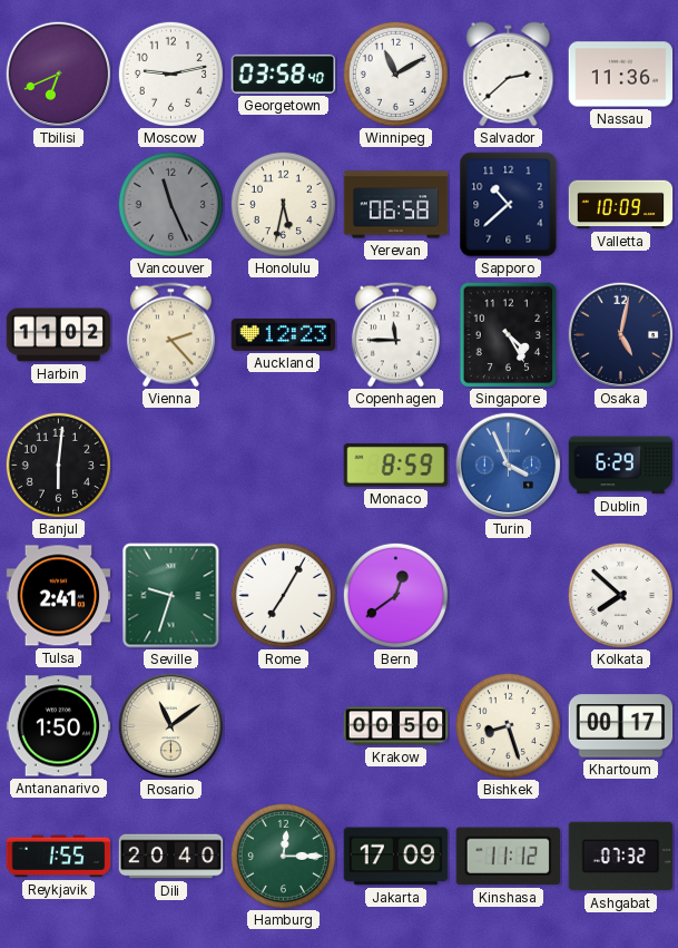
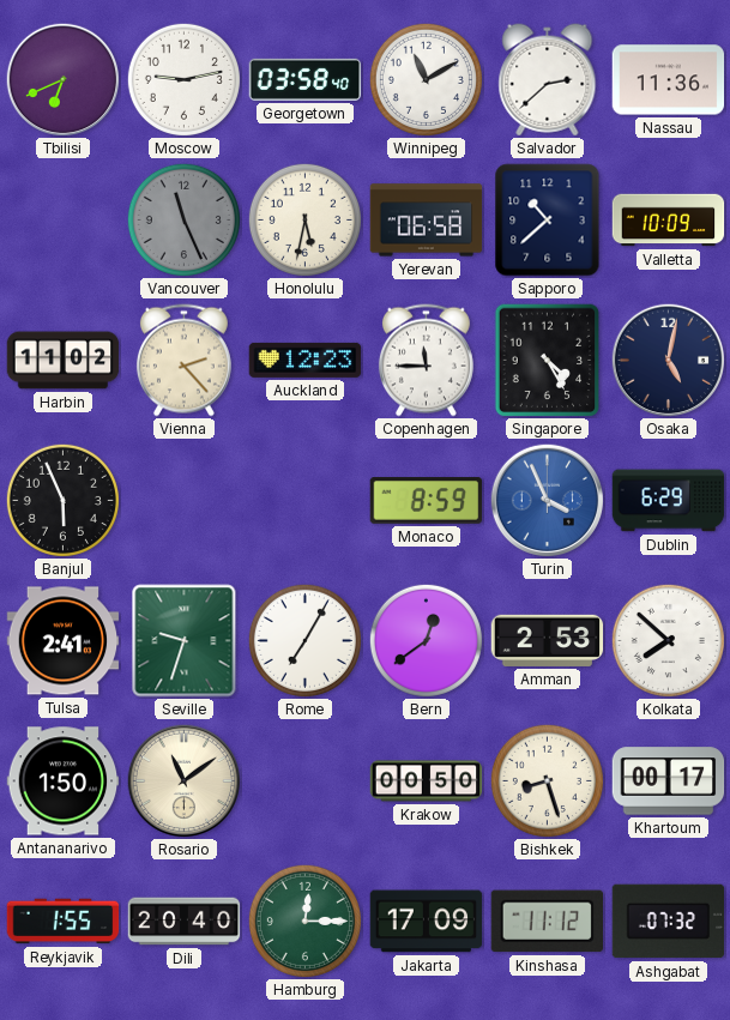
Banjul: 6:01 -> 5:56 (62, 500)
Amman: none -> 2:53 (548, 640)
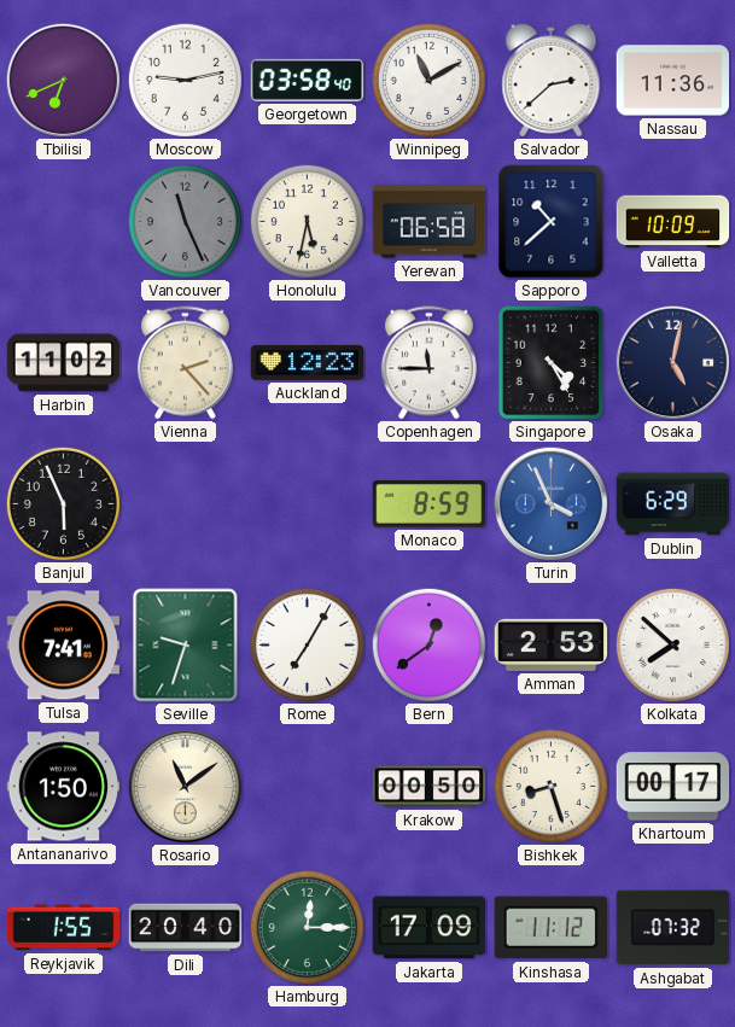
Tulsa: 2:41 -> 7:41 (64, 646)
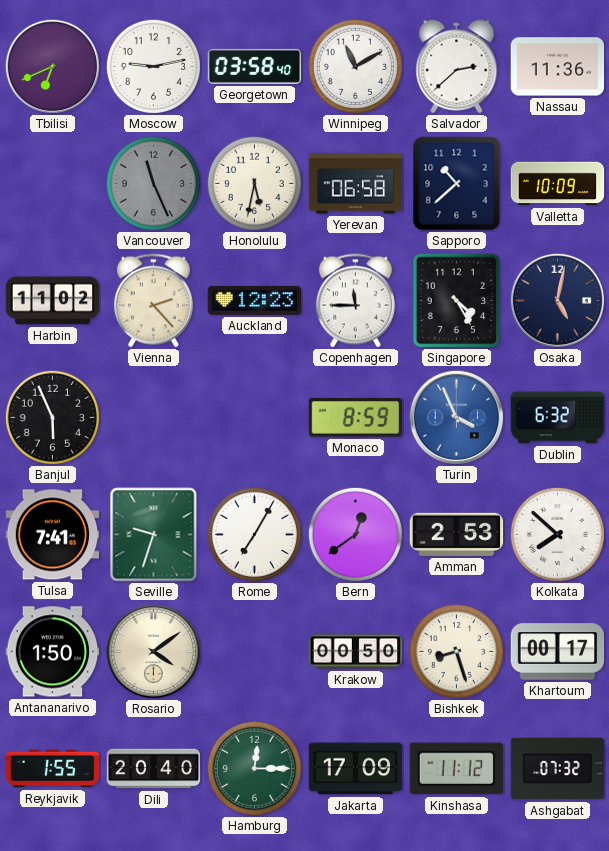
Dublin: 6:29 -> 6:32 (558, 418)
Rosario: 11:09 -> 4:09 (153, 651)
